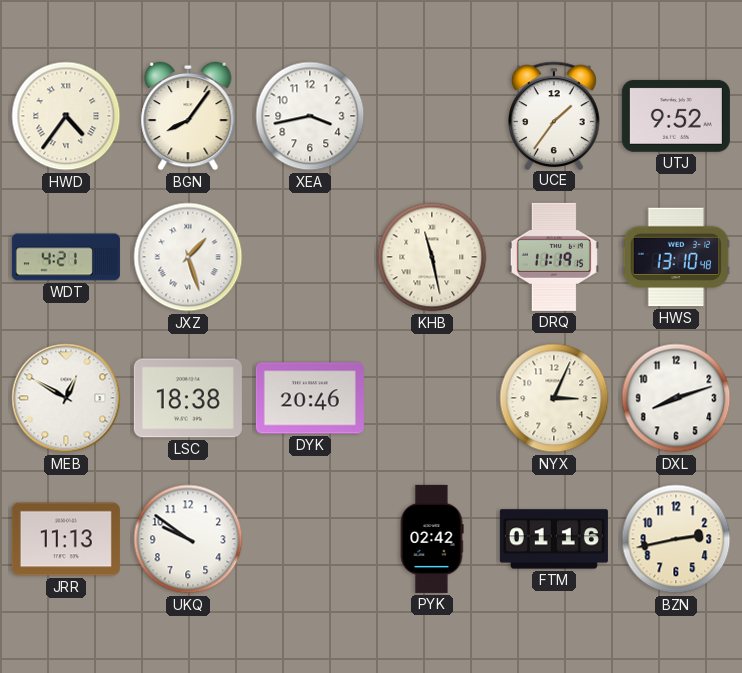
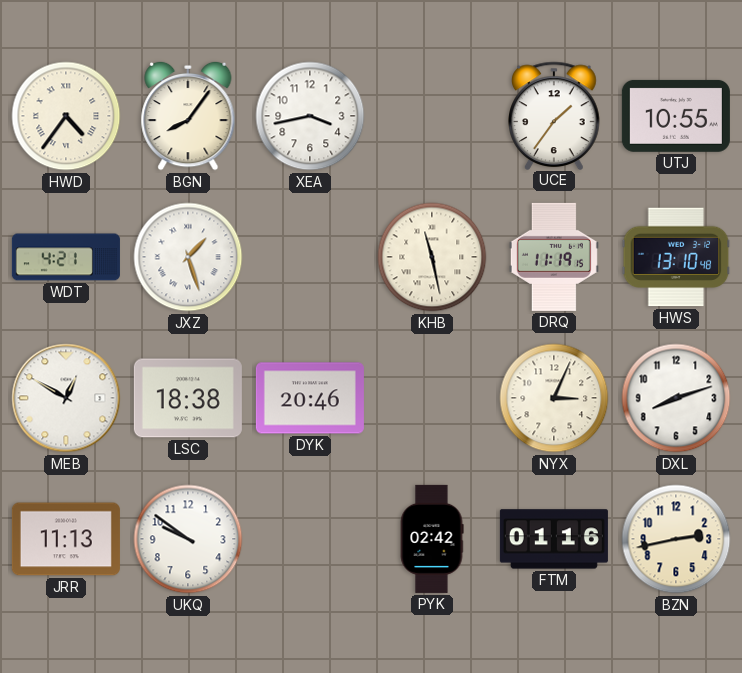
UTJ: 9:52 -> 10:55 (676, 116)
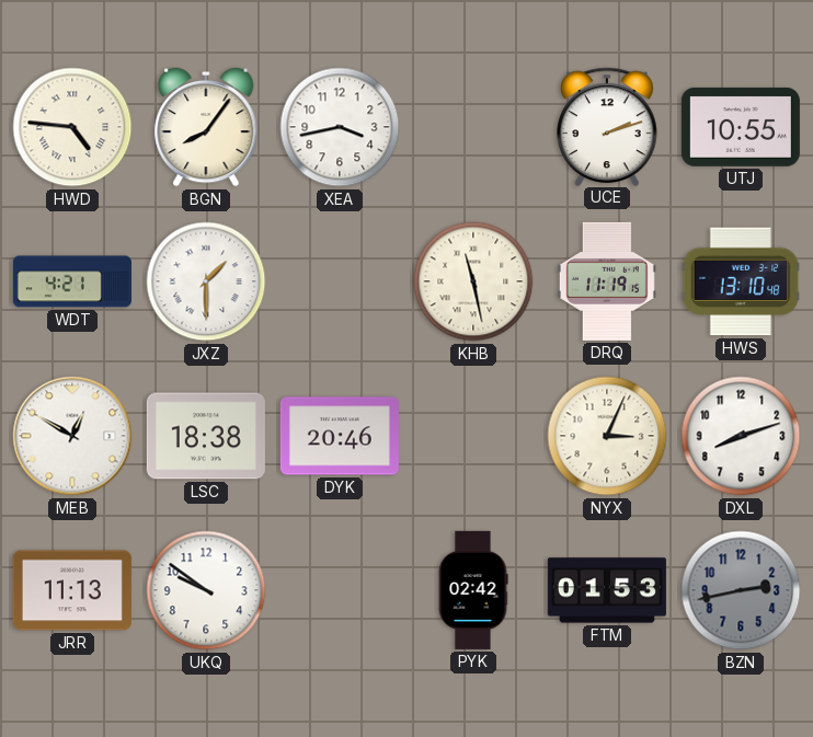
HWD: 4:36 -> 4:46 (72, 127)
UCE: 1:36 -> 2:12 (608, 126)
JXZ: 1:27 -> 1:30 (206, 281)
FTM: 01:16 -> 01:53 (607, 590)
BZN dial: cream -> grey (741, 590)
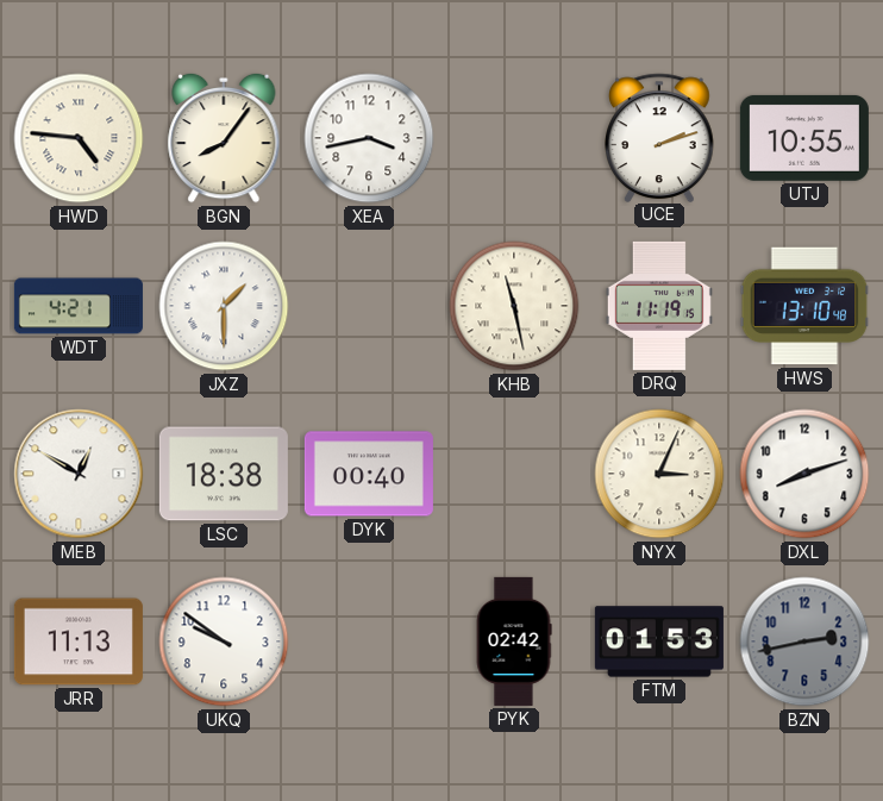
DYK: 20:46 -> 00:40 (369, 474)
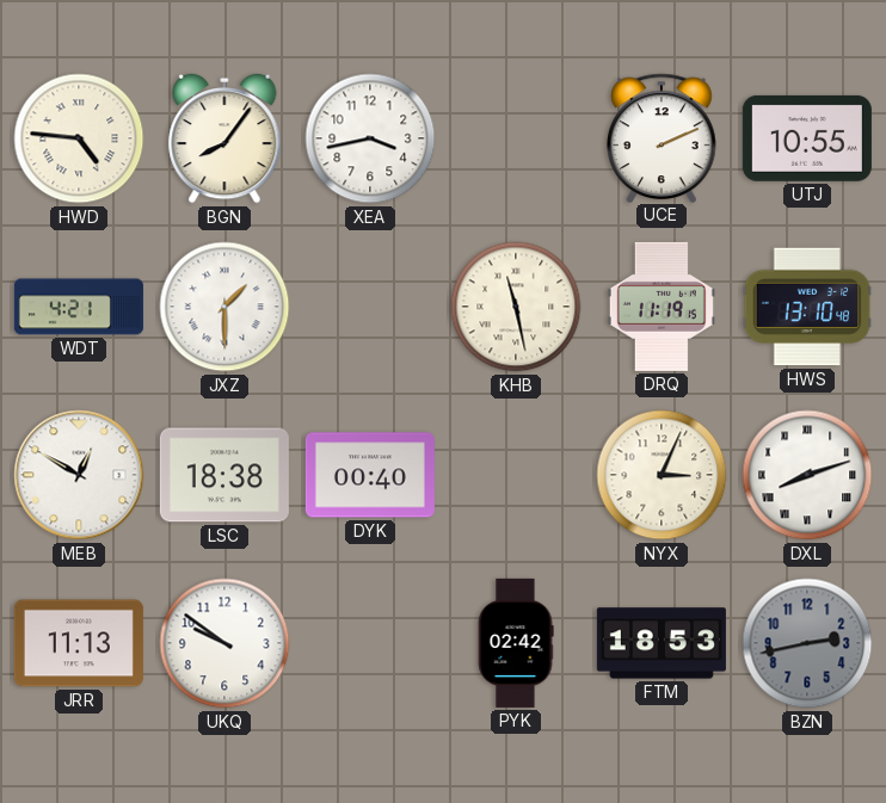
UCE: 2:12 -> 2:11 (663, 137)
DXL numerals: Arabic -> Roman (807, 475)
FTM: 01:53 -> 18:53 (662, 643)
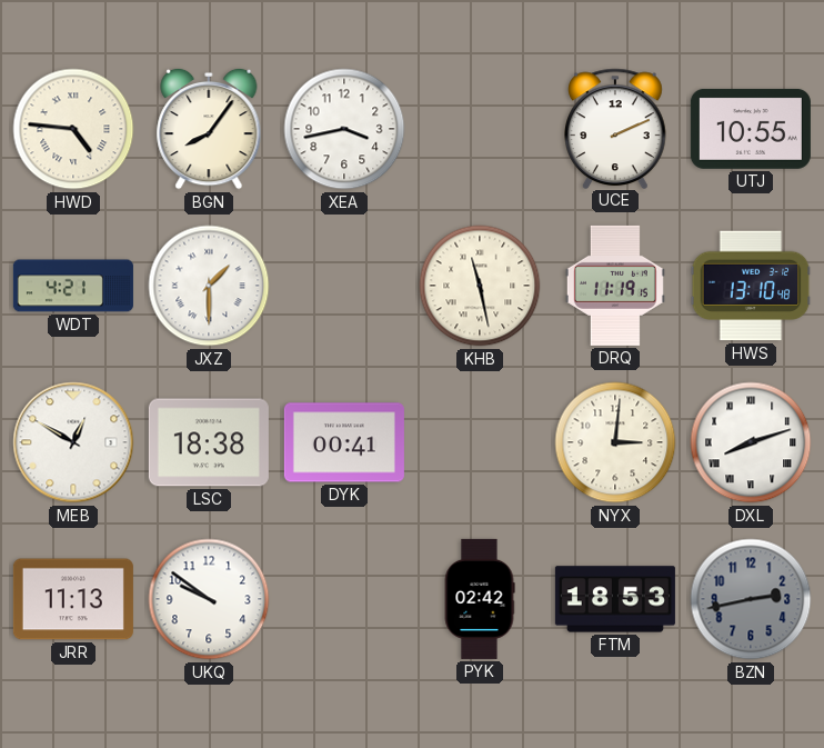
DYK: 00:40 -> 00:41 (344, 442)
NYX: 3:04 -> 3:01 (615, 442)
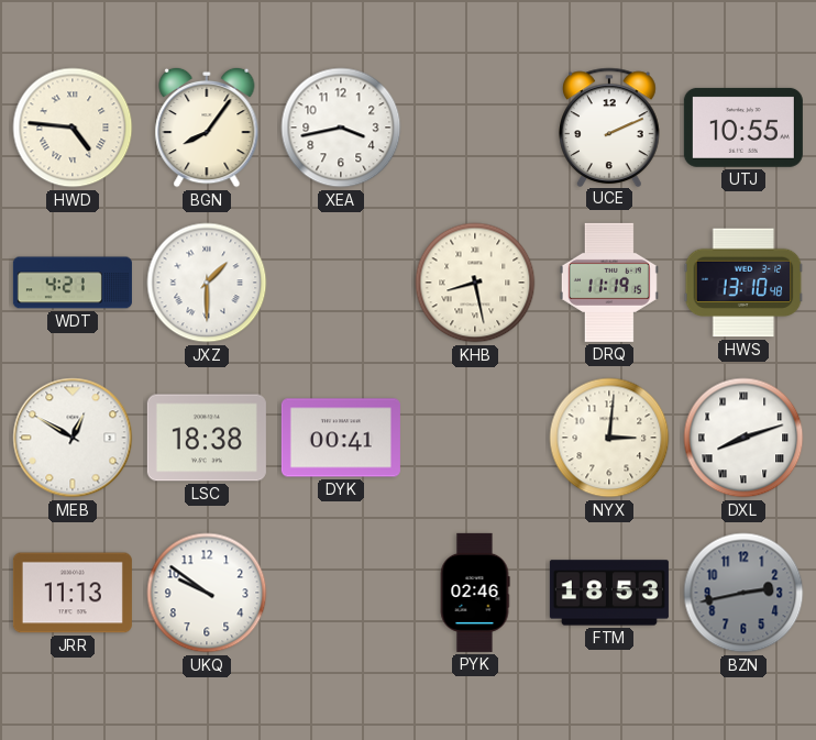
KHB: 11:28 -> 8:28 (475, 283)
PYK: 02:42 -> 02:46 (475, 593)
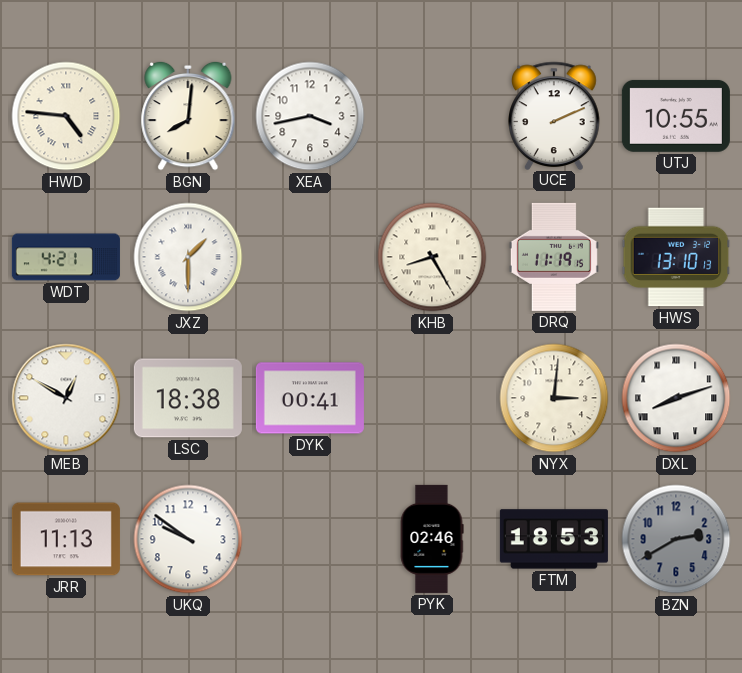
BGN: 8:06 -> 8:01 (188, 116)
KHB: 8:28 -> 8:25 (432, 257)
HWS: 13:10:48 -> 13:10:13 (676, 257)
BZN: 2:43 -> 2:40 (676, 539)
